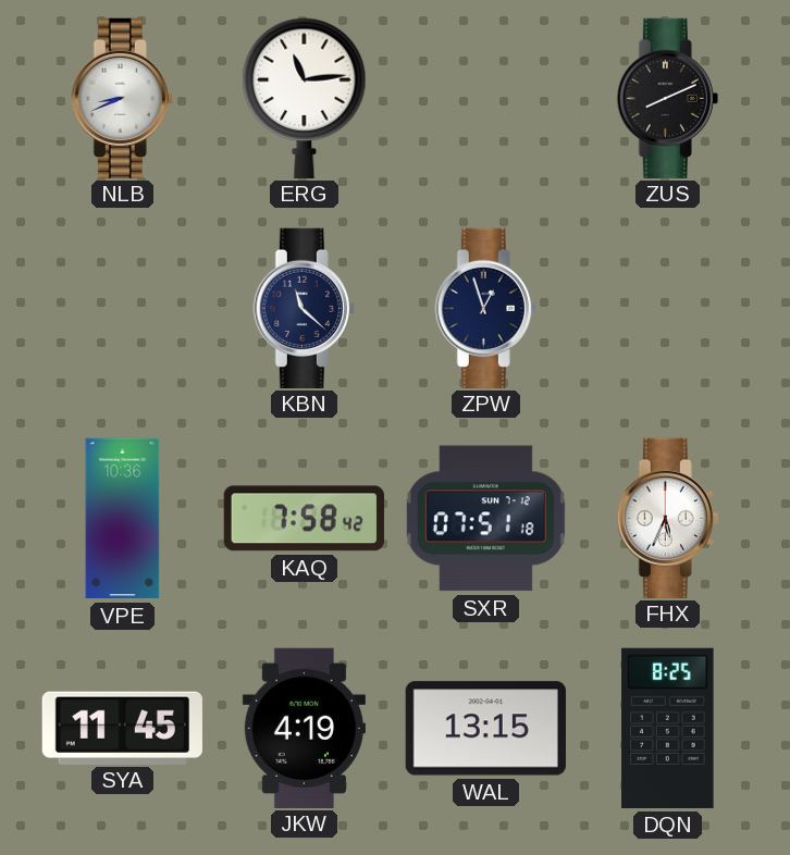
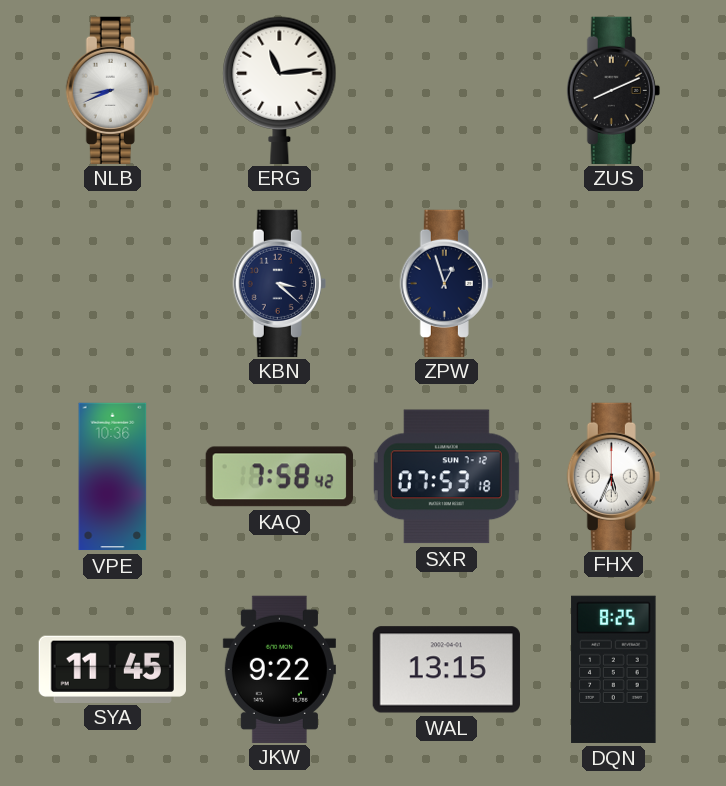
KBN: 11:22 -> 3:22 (279, 283)
SXR: 07:51 -> 07:53 (446, 477)
JKW: 4:19 -> 9:22 (279, 669)
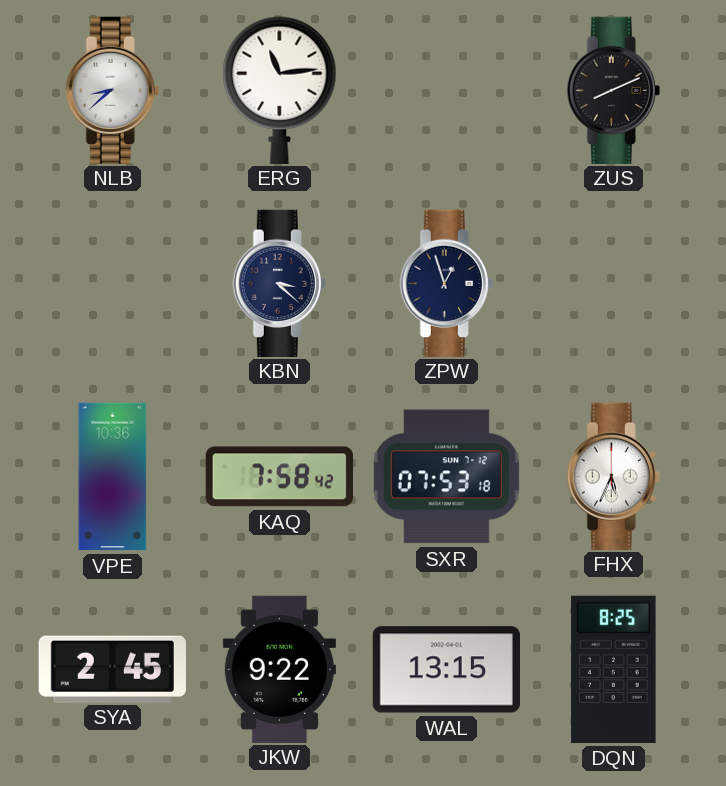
NLB: 8:41 -> 8:38 (112, 90)
SYA: 11:45 -> 2:45 (112, 669)
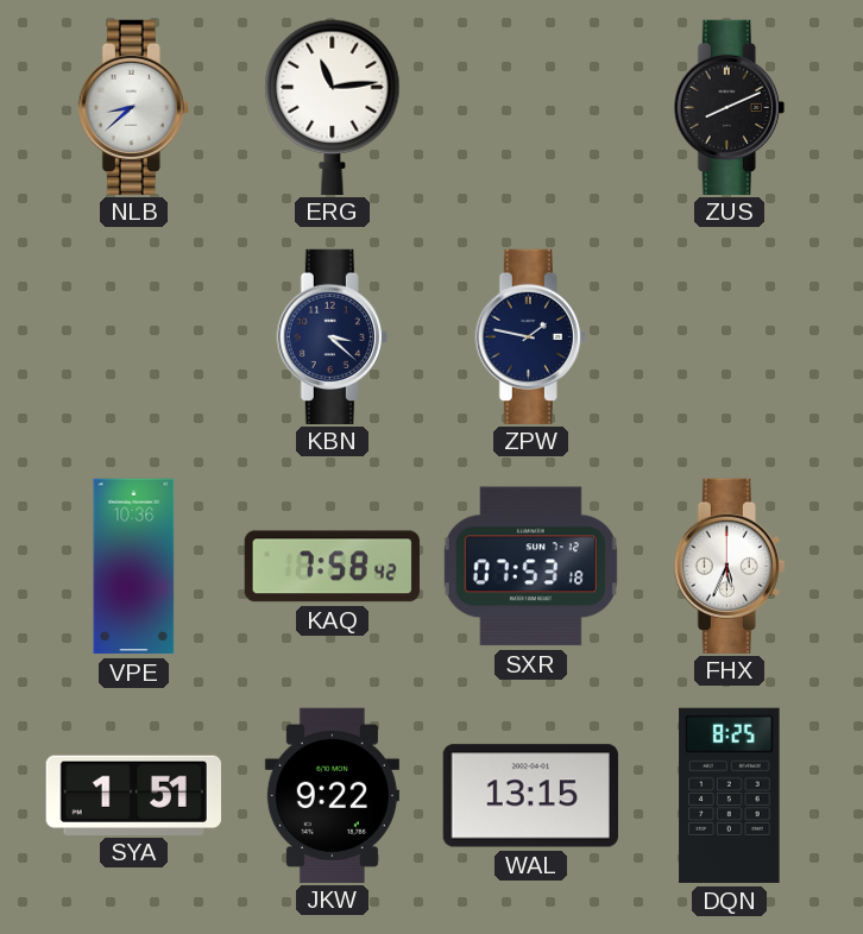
ZPW: 12:57 -> 1:47 (530, 336)
SYA: 2:45 -> 1:51 (133, 795)
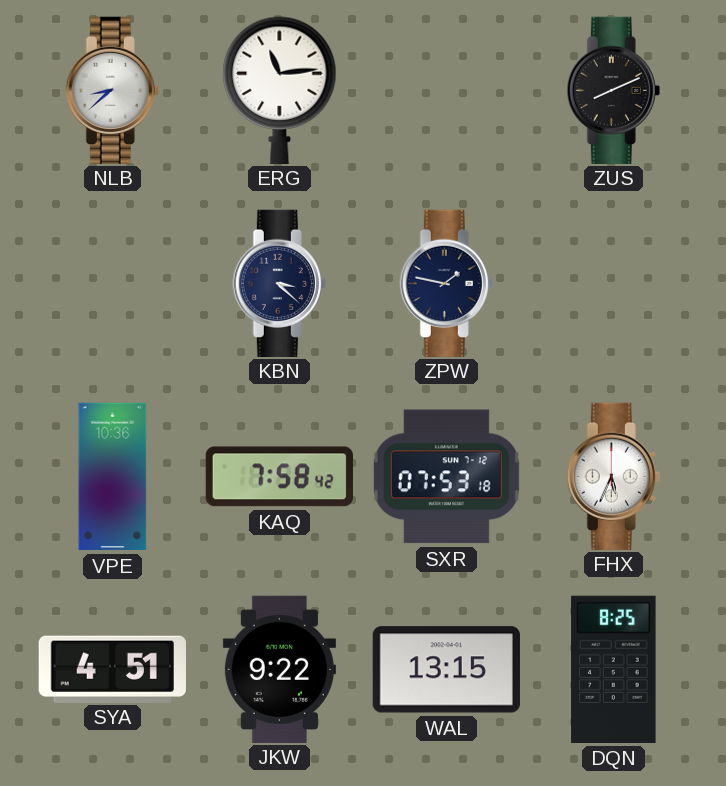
SYA: 1:51 -> 4:51 (112, 669)
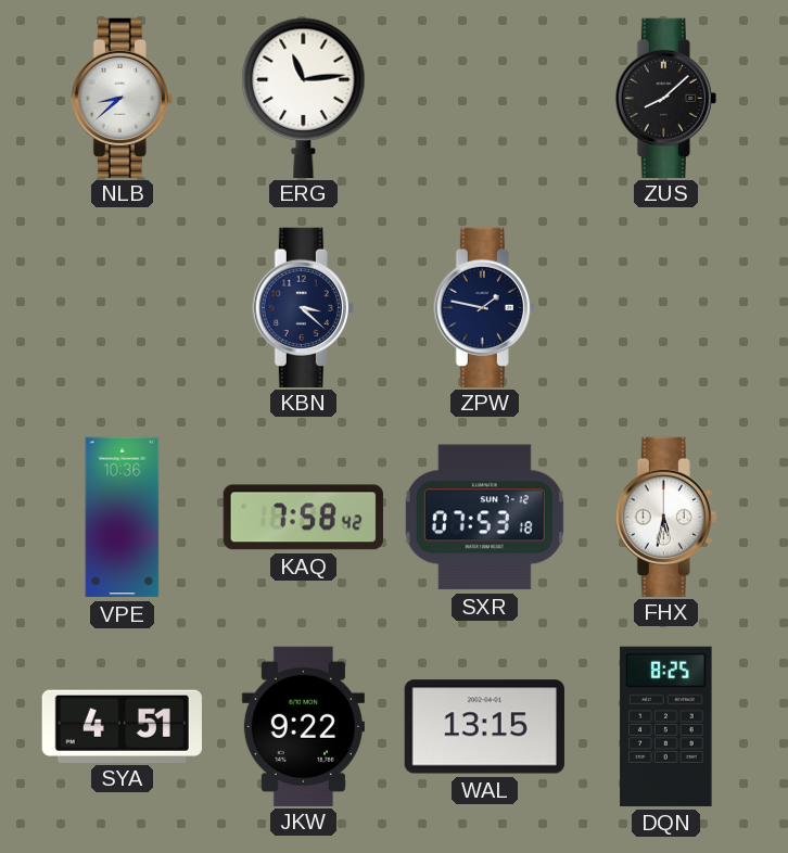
ZUS: 8:11 -> 8:08 (665, 98)
FHX: 5:34 -> 5:32 (665, 517)
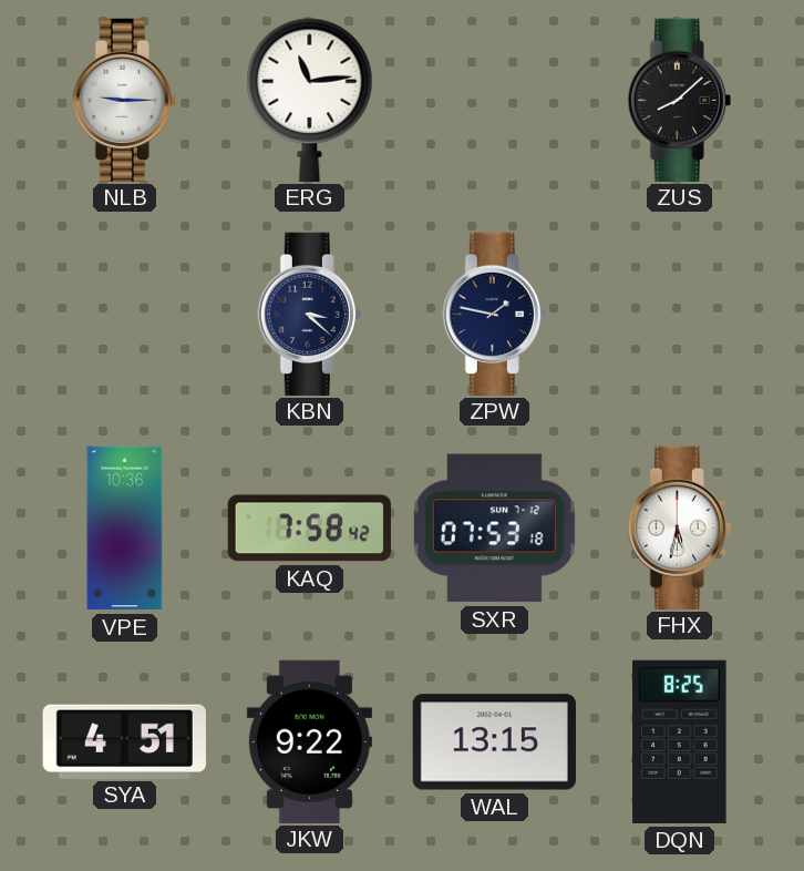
NLB: 8:38 -> 9:15 (124, 100)
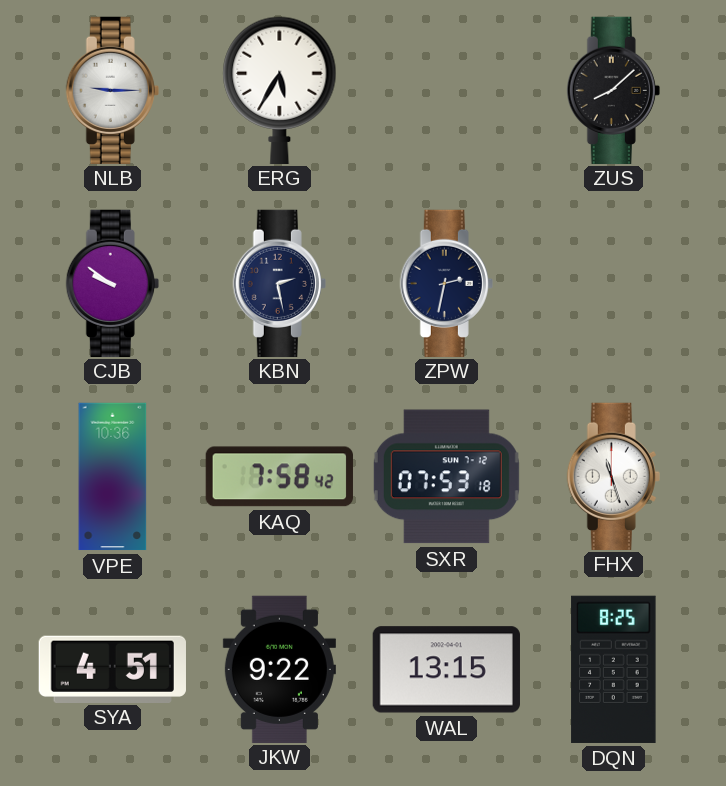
ERG: 11:14 -> 5:35 (280, 90)
CJB: none -> 9:51 (112, 283)
KBN: 3:22 -> 2:28 (279, 283)
ZPW: 1:47 -> 2:32 (446, 283)
FHX: 5:32 -> 11:27 (613, 476)
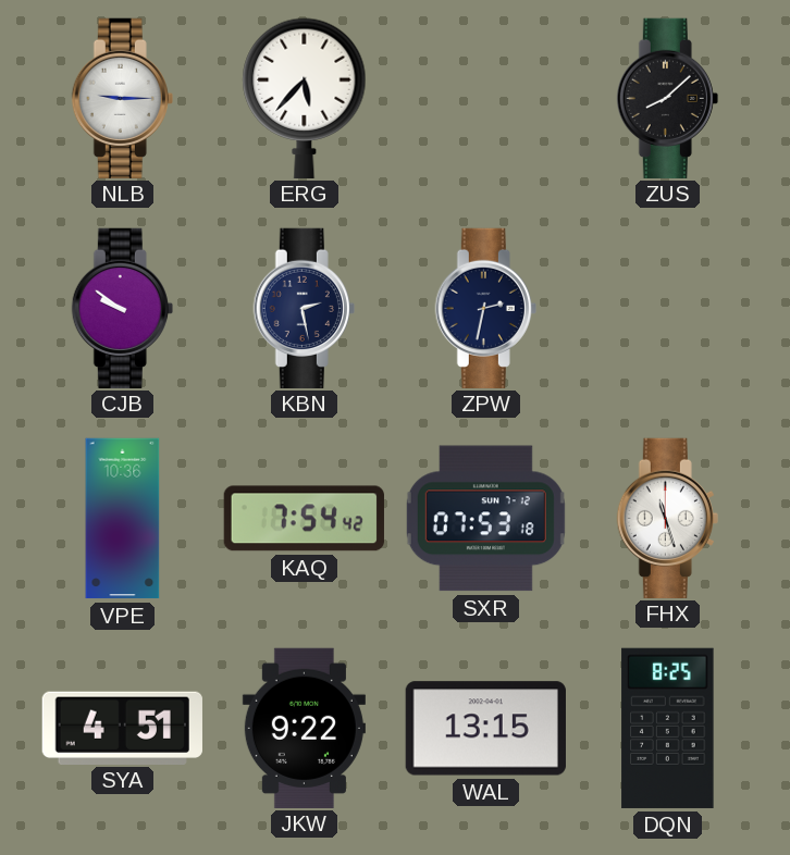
ERG: 5:35 -> 5:37 (305, 98)
KAQ: 7:58 -> 7:54 (304, 519)
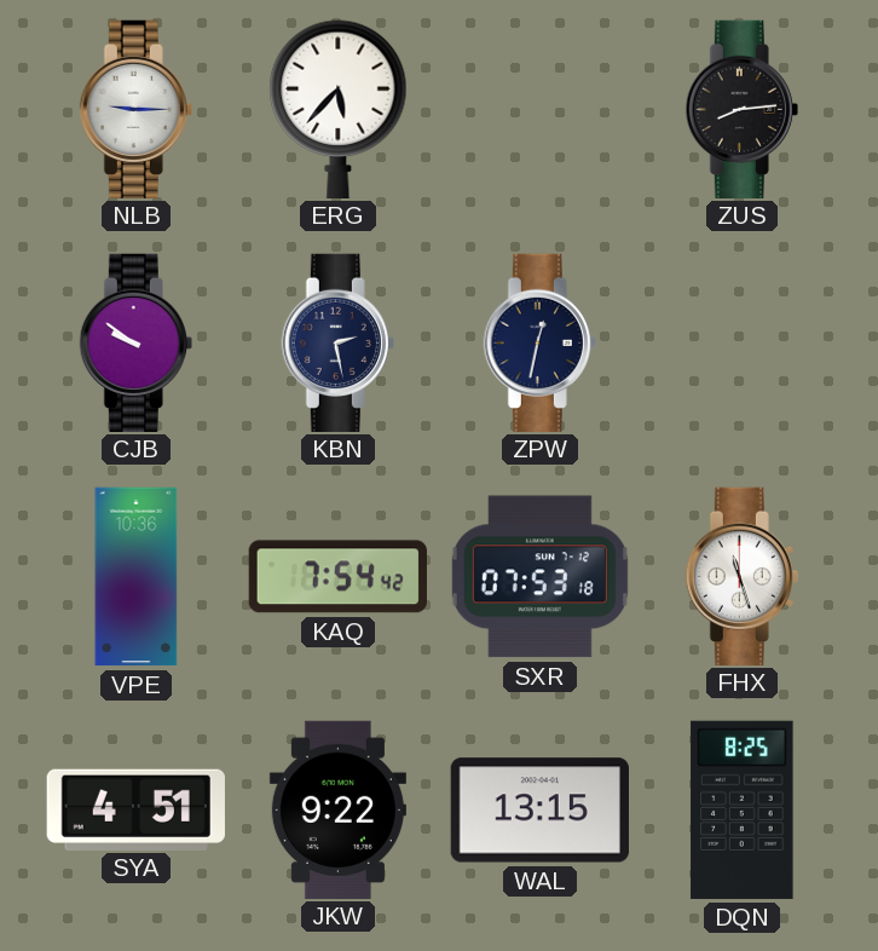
ZUS: 8:08 -> 8:14 (741, 109)
ZPW: 2:32 -> 12:32 (539, 342)
